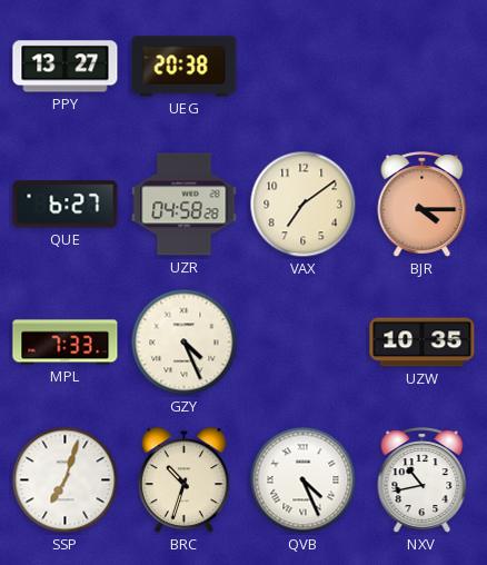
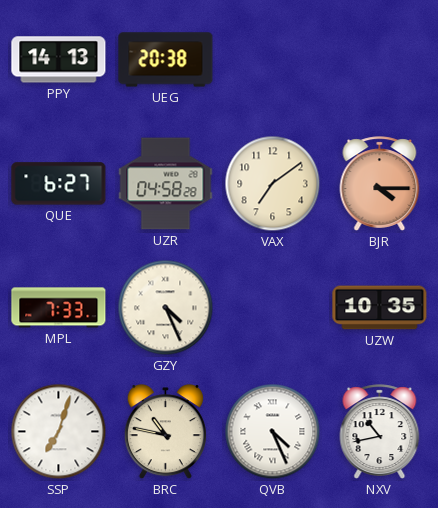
PPY: 13:27 -> 14:13 (59, 60)
BRC: 10:33 -> 10:47 (165, 432)
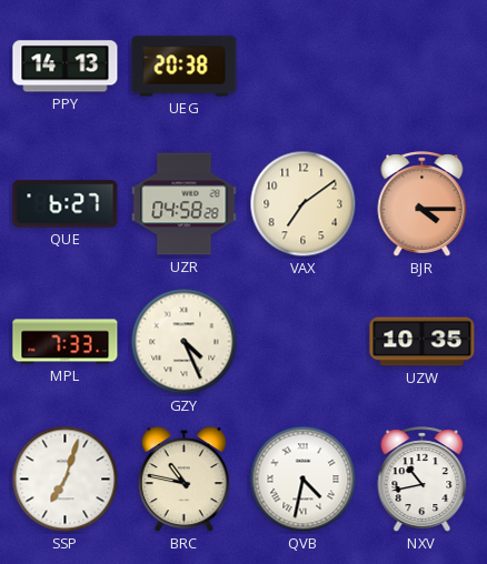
QVB: 4:26 -> 4:32 (304, 480)
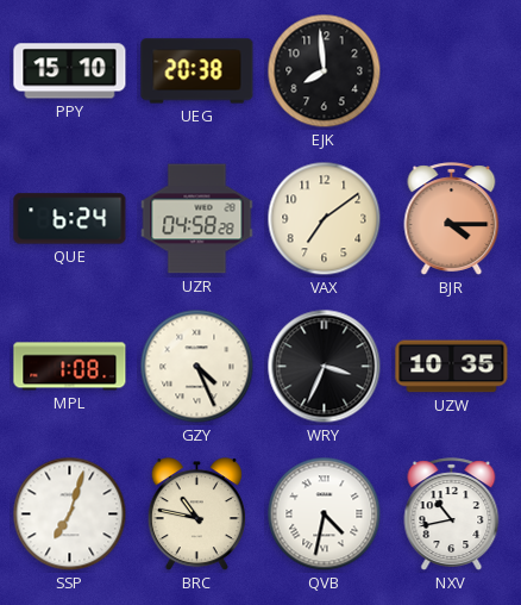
PPY: 14:13 -> 15:10 (70, 71)
EJK: none -> 7:59 (325, 71)
QUE: 6:27 -> 6:24 (70, 219)
MPL: 7:33 -> 1:08 (70, 367)
WRY: none -> 3:34 (325, 367)
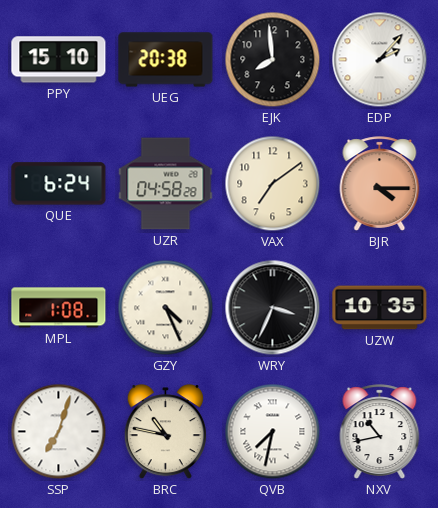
EDP: none -> 2:07 (380, 60)
QVB: 4:32 -> 7:32 (273, 432)
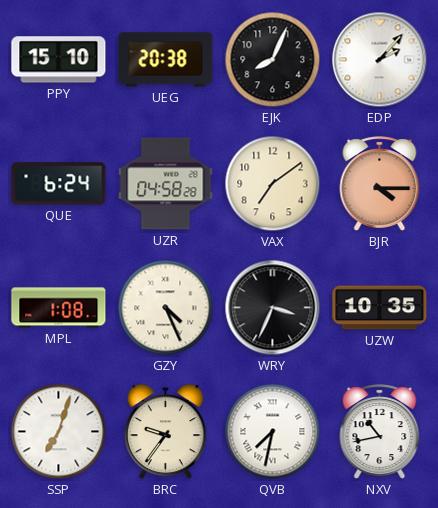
EJK: 7:59 -> 8:04 (273, 60)
BRC: 10:47 -> 9:36 (165, 432)
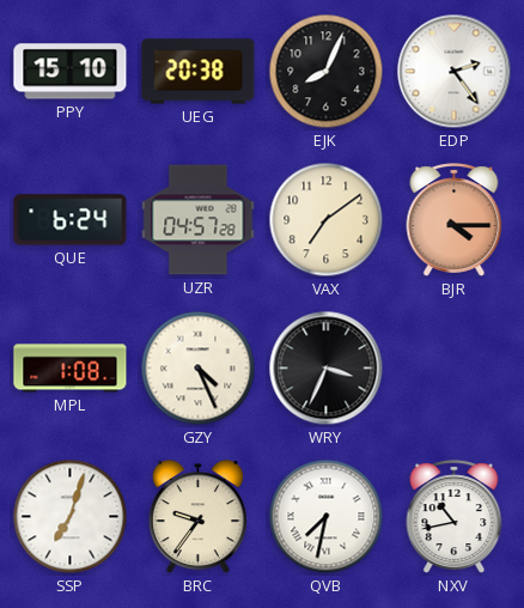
EDP: 2:07 -> 2:24 (455, 72)
UZR: 04:58 -> 04:57 (199, 220)
UZW: 10:35 -> none (380, 308)
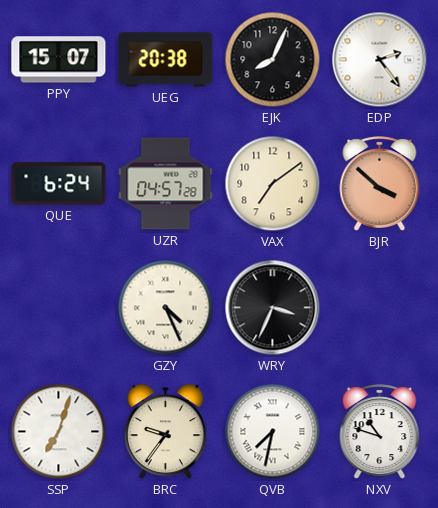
PPY: 15:10 -> 15:07 (59, 60)
BJR: 4:15 -> 3:52 (380, 184)
MPL: 1:08 -> none (71, 369)
NXV: 10:43 -> 10:48 (380, 432)
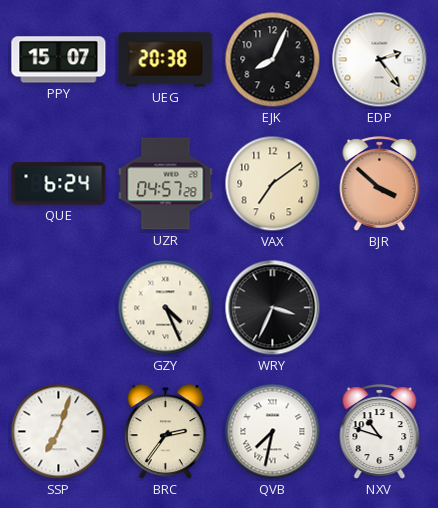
BRC: 9:36 -> 2:36 (165, 432)
